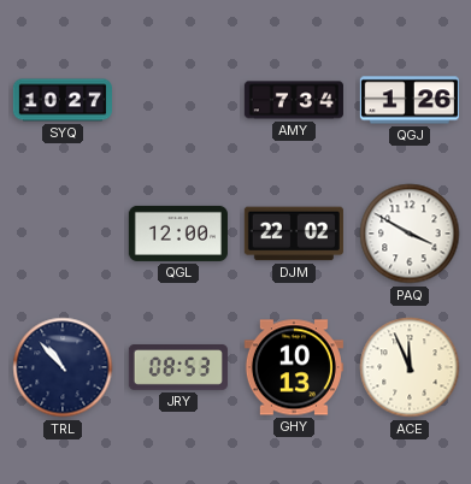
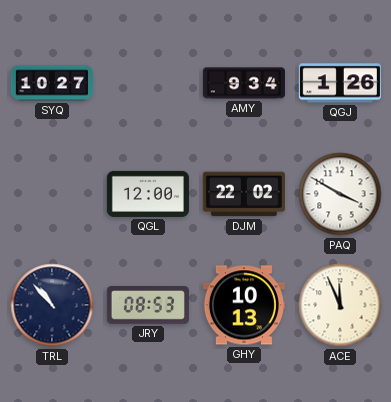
AMY: 7:34 -> 9:34 (244, 83)
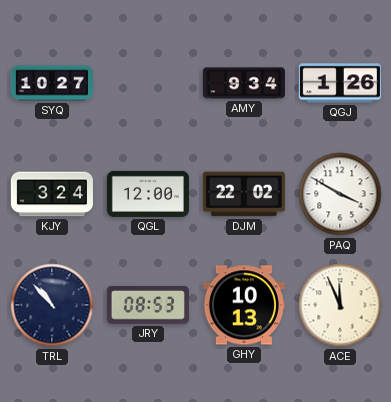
KJY: none -> 3:24 (52, 194)
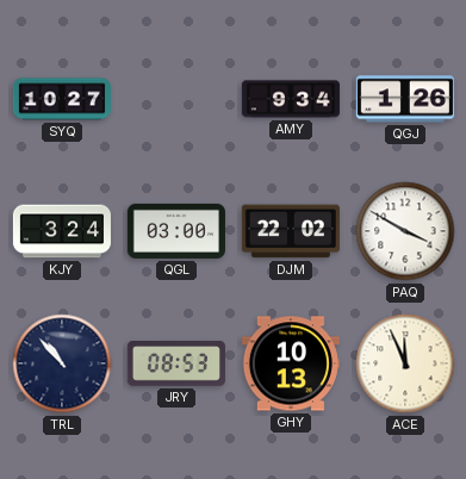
QGL: 12:00 -> 03:00 (176, 231)
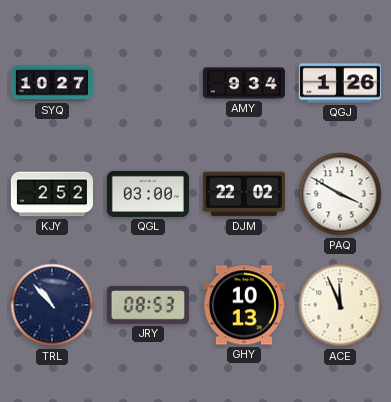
KJY: 3:24 -> 2:52 (52, 194)
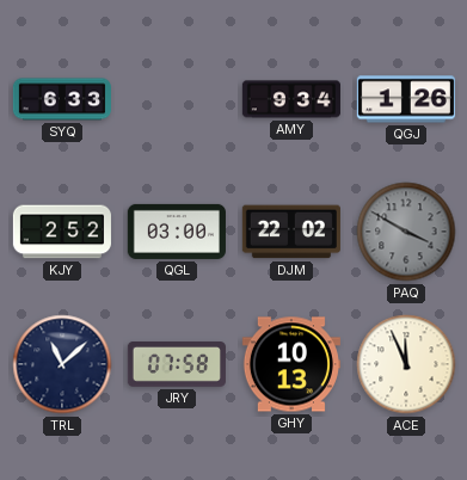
SYQ: 10:27 -> 6:33 (62, 99)
PAQ dial: white -> grey (406, 232)
TRL: 10:53 -> 11:08 (62, 364)
JRY: 08:53 -> 07:58 (177, 364)
